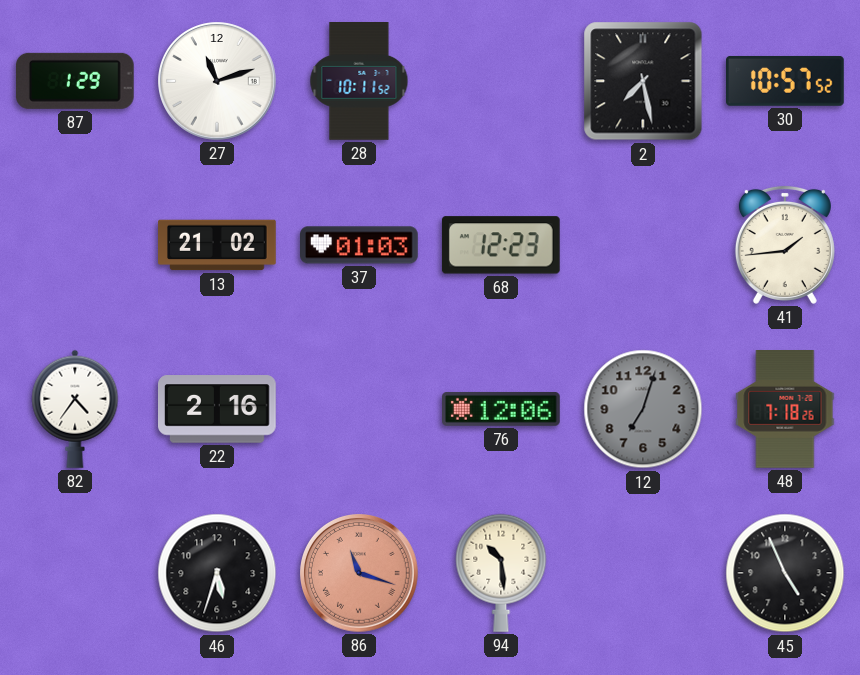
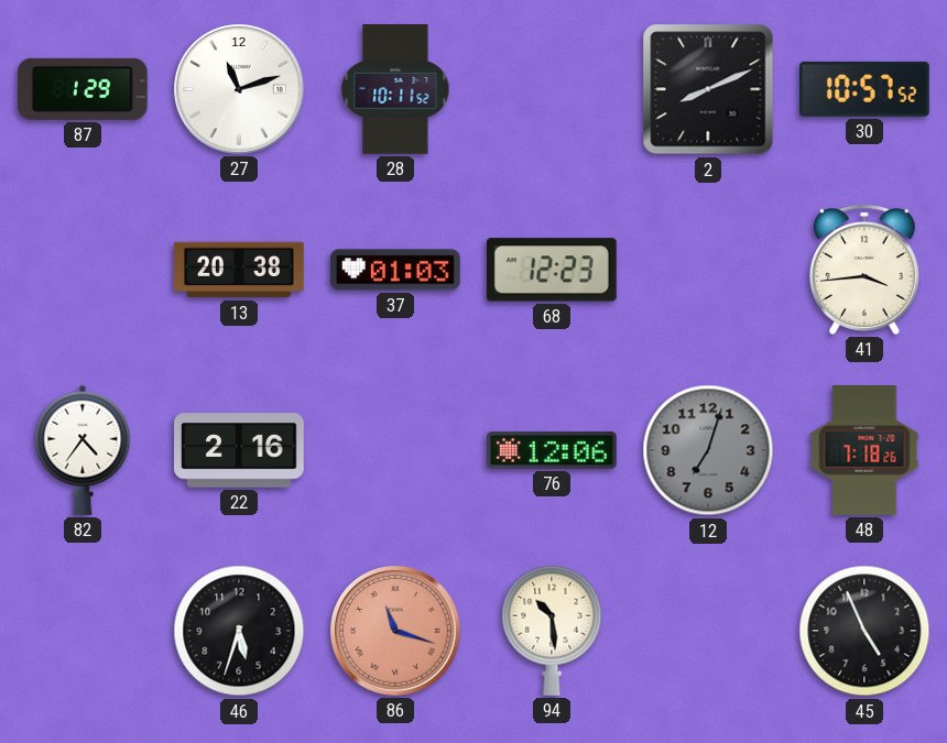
2: 7:28 -> 8:11 (708, 89)
13: 21:02 -> 20:38 (239, 270)
41: 1:44 -> 3:44 (864, 270)
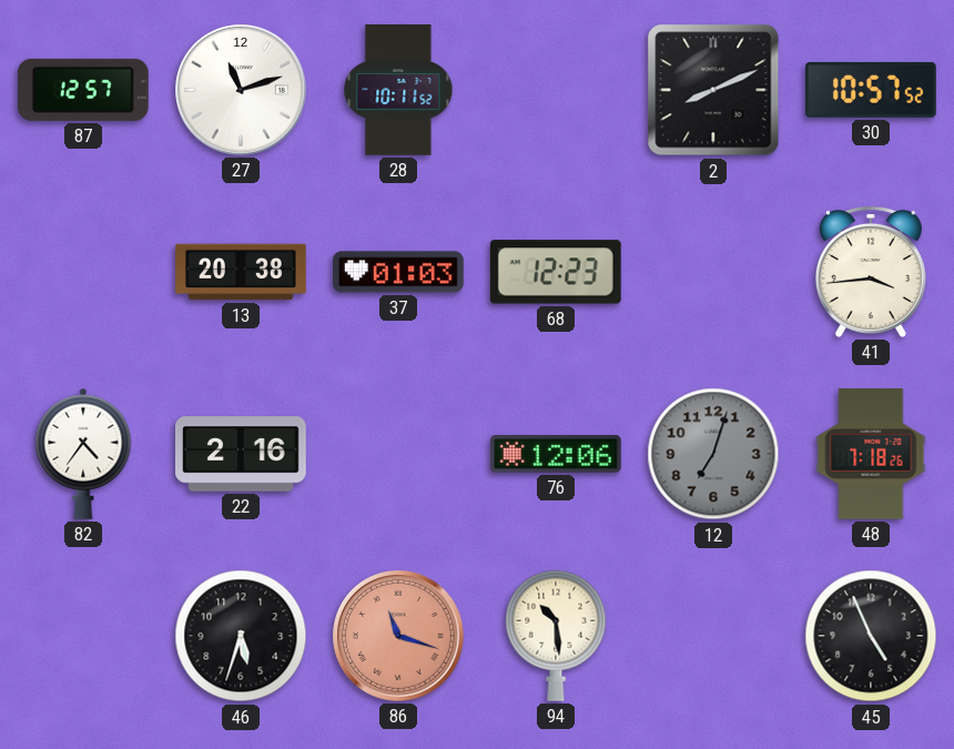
87: 1:29 -> 12:57 (83, 90)
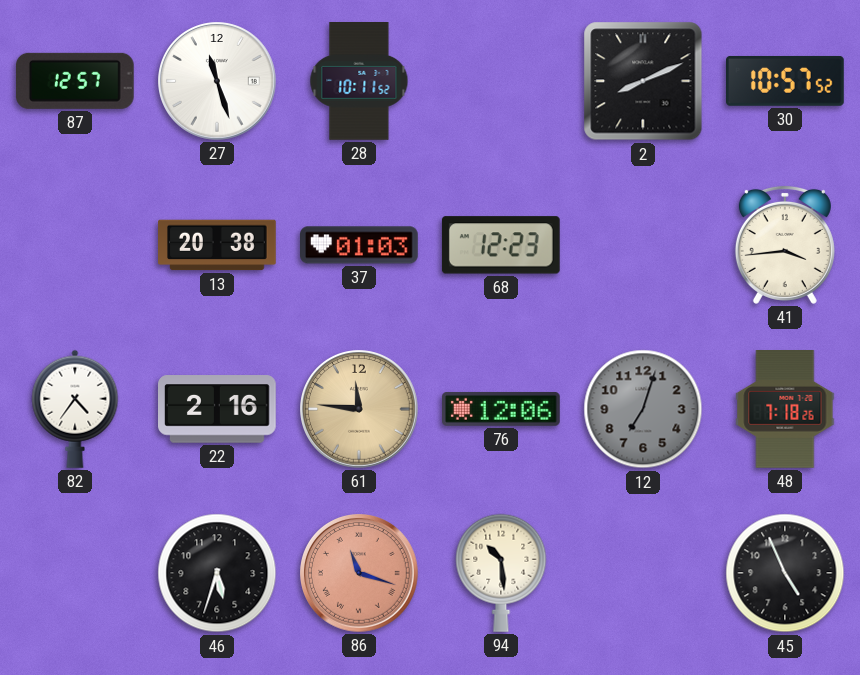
27: 11:12 -> 11:27 (218, 82)
61: none -> 11:46 (360, 410)
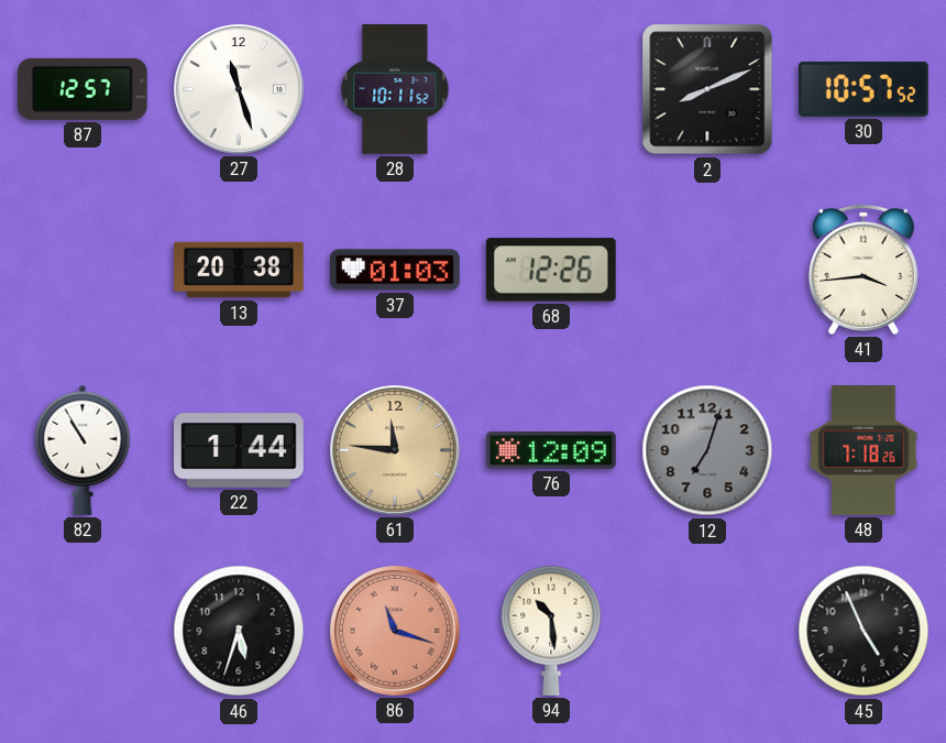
68: 12:23 -> 12:26 (551, 270)
82: 4:36 -> 10:55 (82, 450)
22: 2:16 -> 1:44 (240, 450)
76: 12:06 -> 12:09 (552, 450)
